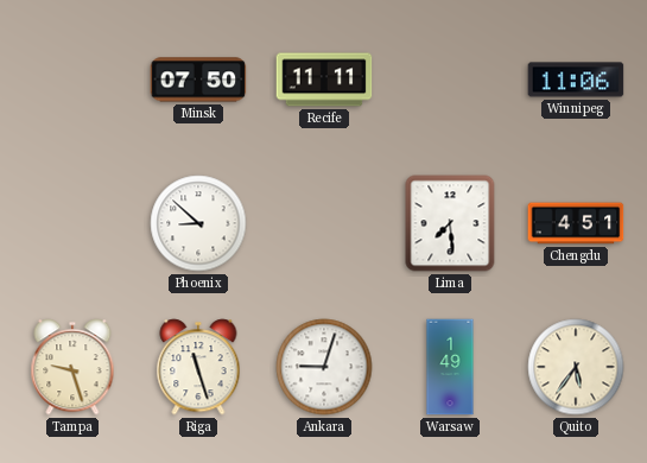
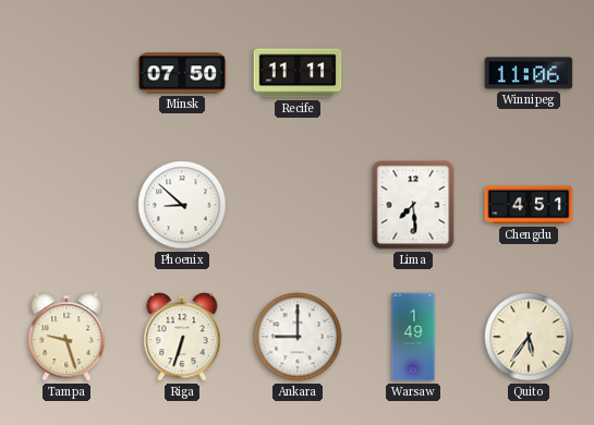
Riga: 11:27 -> 6:33 (182, 337)
Ankara: 9:03 -> 9:00 (298, 337)
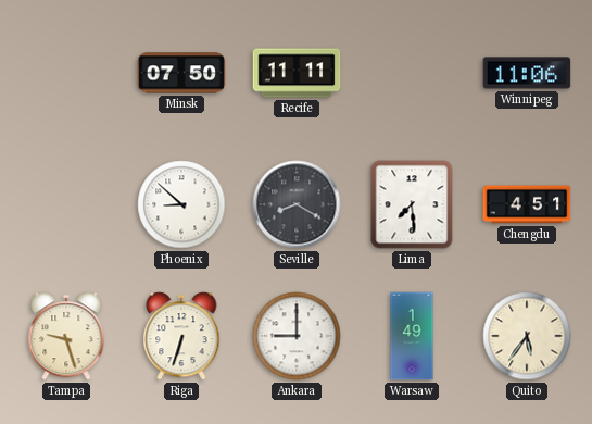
Seville: none -> 8:20 (297, 204)
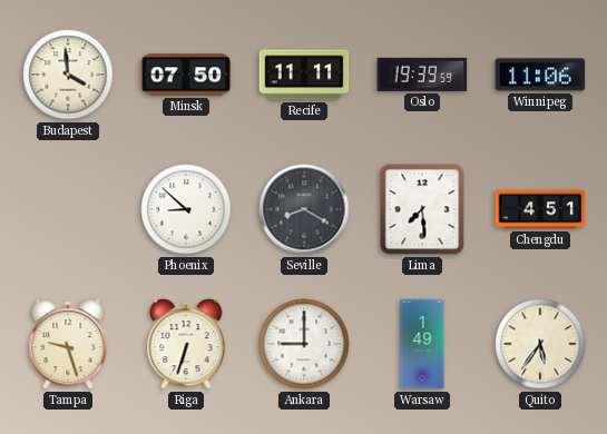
Budapest: none -> 3:59 (68, 75)
Oslo: none -> 19:39 (422, 75)
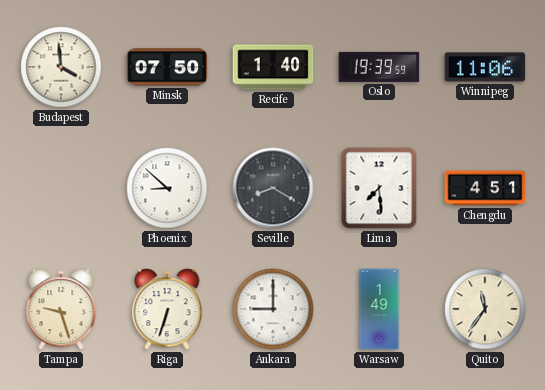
Recife: 11:11 -> 1:40 (273, 67)
Quito: 5:36 -> 11:36 (485, 309)
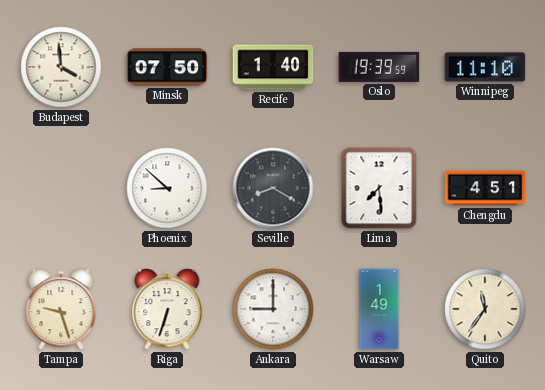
Winnipeg: 11:06 -> 11:10 (485, 67)
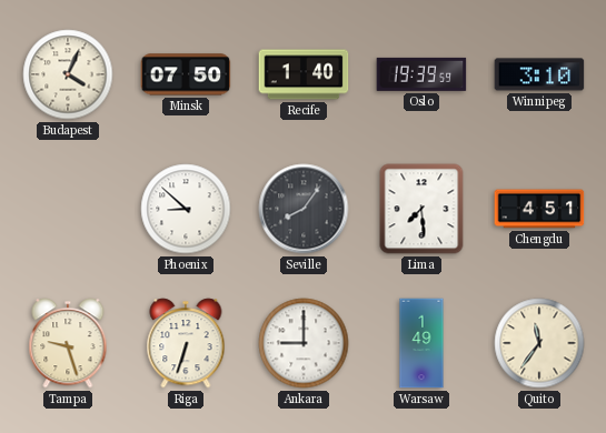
Budapest: 3:59 -> 4:04 (68, 74)
Winnipeg: 11:10 -> 3:10 (539, 74)
Seville: 8:20 -> 8:06 (304, 209)
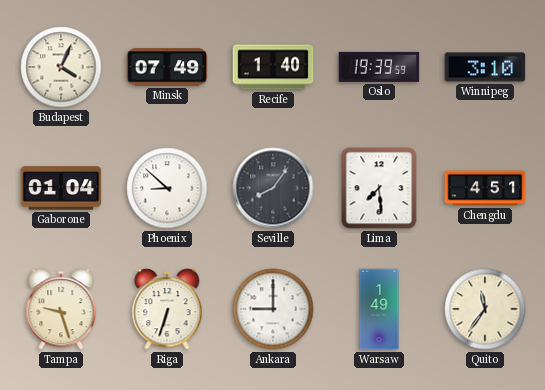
Minsk: 07:50 -> 07:49 (167, 67)
Gaborone: none -> 01:04 (61, 188)
